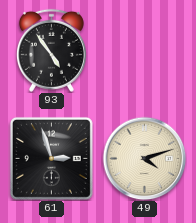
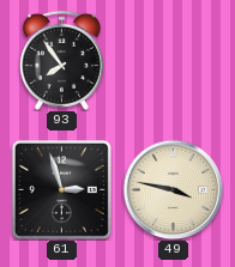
93: 4:54 -> 7:54 (61, 60)
49: 4:12 -> 3:47 (173, 189)
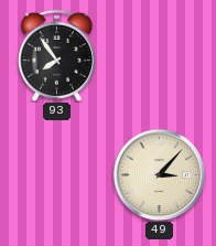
61: 2:57 -> none (61, 189)
49: 3:47 -> 3:07 (159, 174)
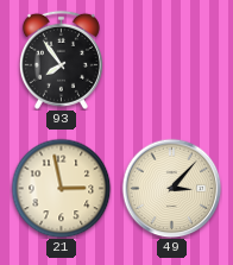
21: none -> 2:58 (61, 188)
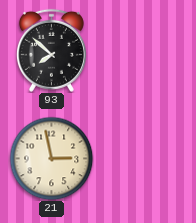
93: 7:54 -> 7:52 (51, 50)
49: 3:07 -> none (171, 188)
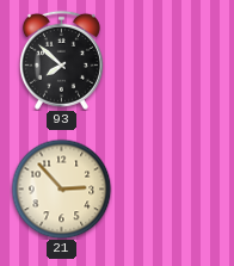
21: 2:58 -> 2:53 (61, 188)
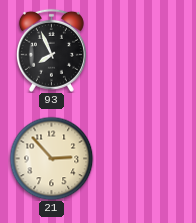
93: 7:52 -> 7:56 (51, 50)
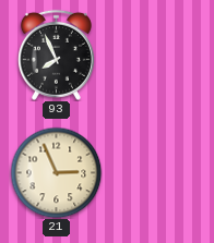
21: 2:53 -> 2:56 (56, 172)
